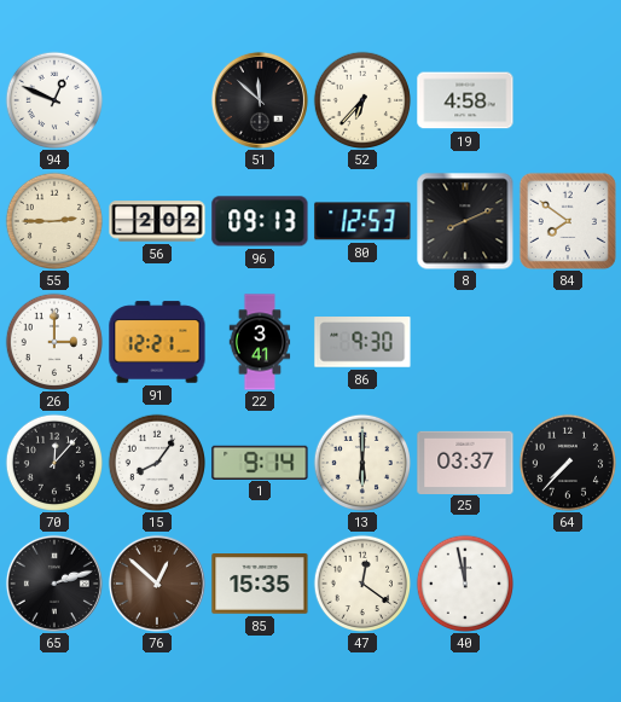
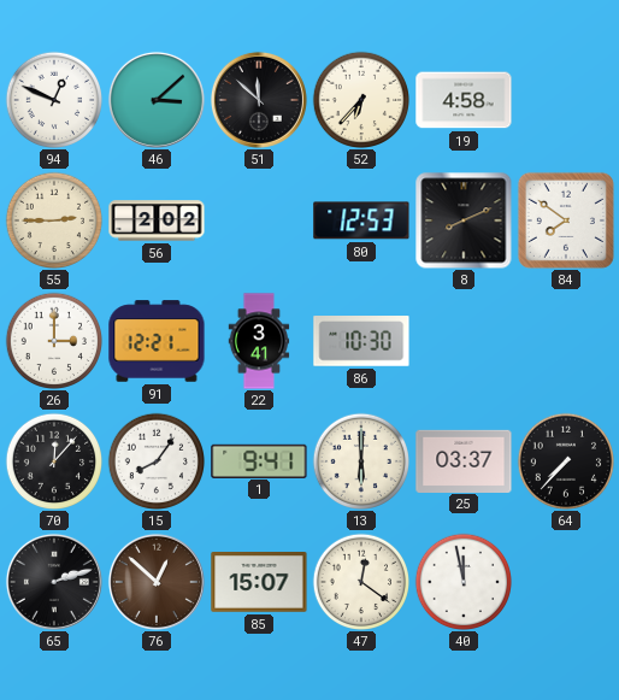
46: none -> 3:08 (157, 100)
96: 09:13 -> none (260, 221)
86: 9:30 -> 10:30 (361, 342)
1: 9:14 -> 9:41 (259, 460)
85: 15:35 -> 15:07 (259, 582)
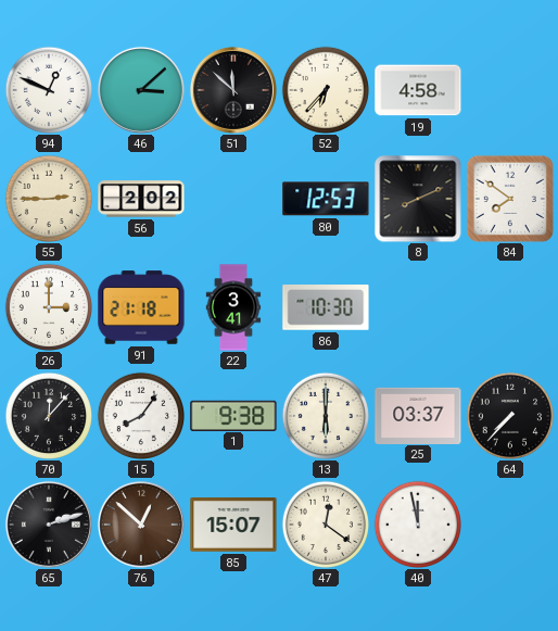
91: 12:21 -> 21:18 (141, 307)
1: 9:41 -> 9:38 (233, 415)
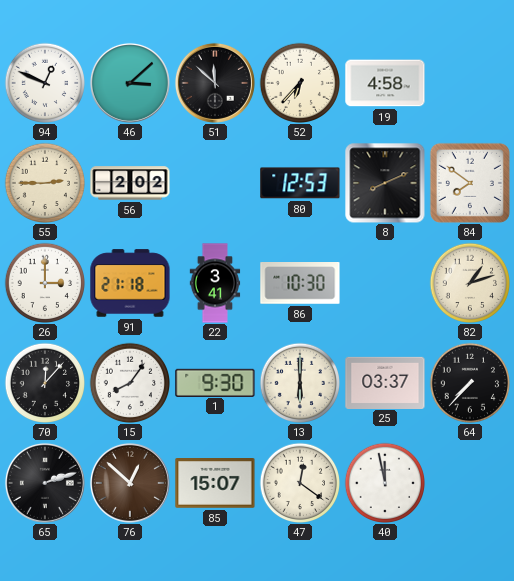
82: none -> 1:12 (469, 282)
1: 9:38 -> 9:30 (215, 382)
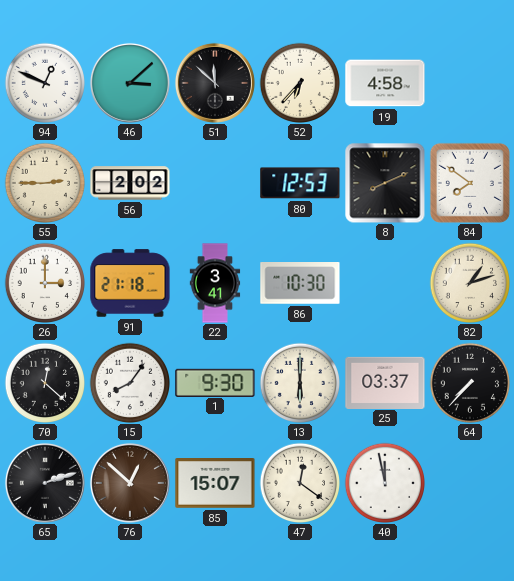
70: 12:07 -> 12:22 (44, 382)
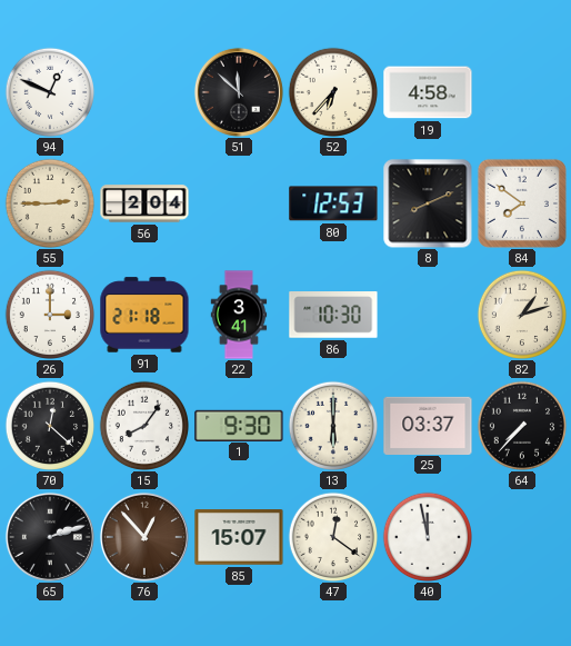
46: 3:08 -> none (130, 83)
56: 2:02 -> 2:04 (144, 203)
76: 12:52 -> 12:53 (144, 537)
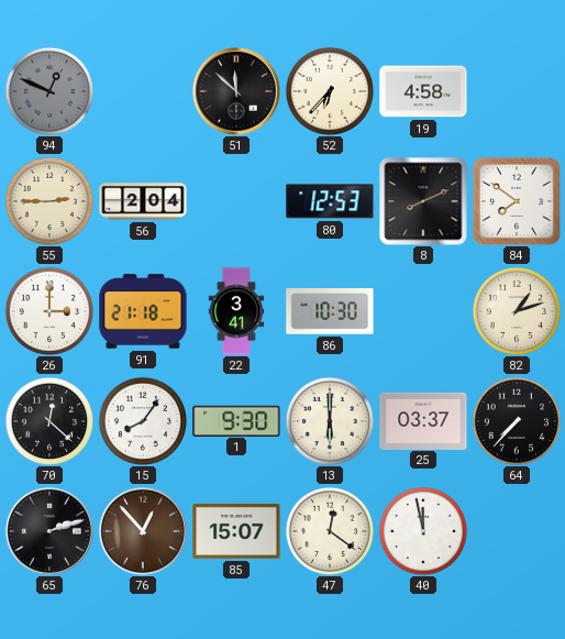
94 dial: white -> grey (48, 90)
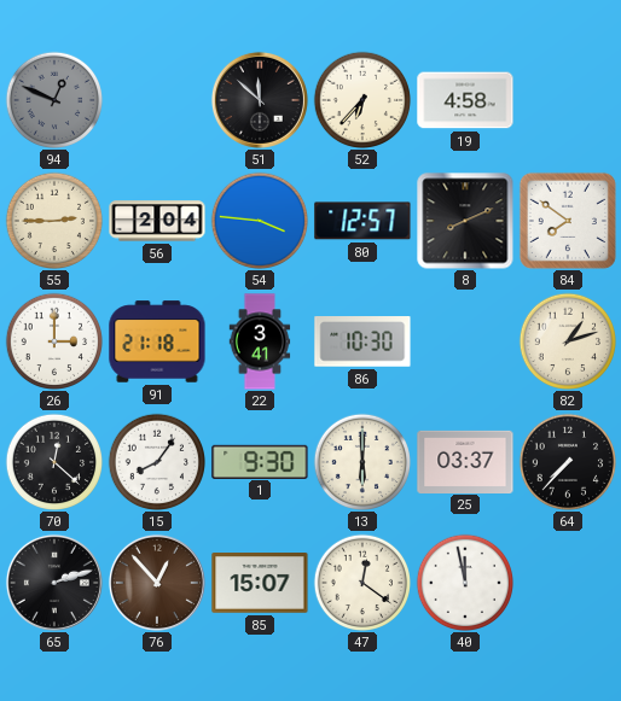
54: none -> 3:46 (259, 220)
80: 12:53 -> 12:57 (362, 221)
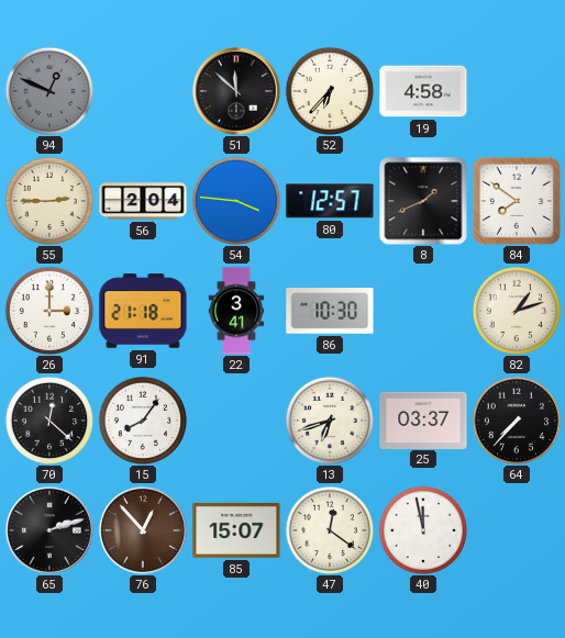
8: 8:11 -> 1:41 (423, 201)
1: 9:30 -> none (260, 461)
13: 6:00 -> 6:42 (329, 419)
